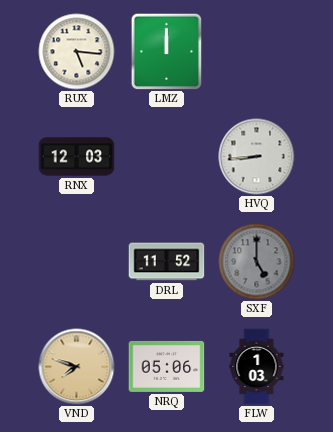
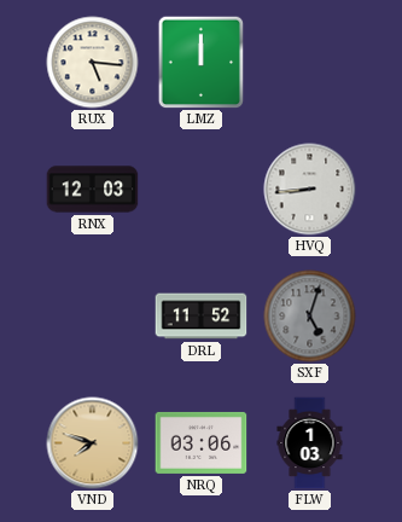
SXF: 5:00 -> 5:03 (310, 317)
NRQ: 05:06 -> 03:06 (202, 442)
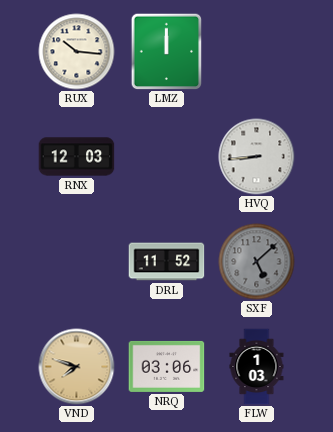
RUX: 5:16 -> 10:16 (77, 52)
SXF: 5:03 -> 5:08 (257, 262)
